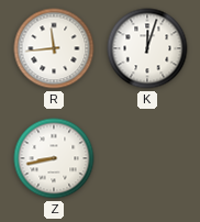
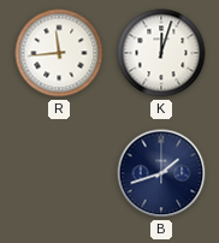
Z: 8:43 -> none (54, 158)
B: none -> 1:42 (161, 173)
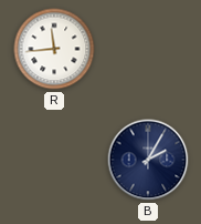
K: 12:03 -> none (161, 53)
B: 1:42 -> 2:05 (148, 160)
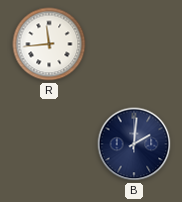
B: 2:05 -> 2:01 (134, 144)
